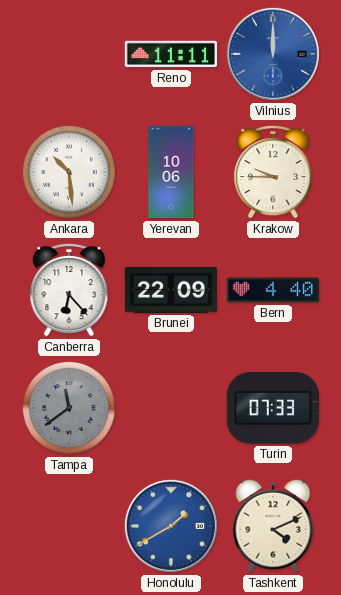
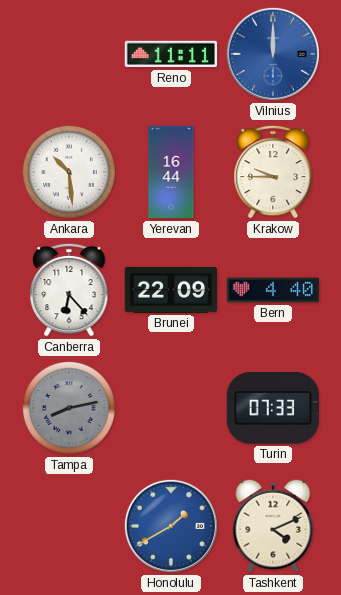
Yerevan: 10:06 -> 16:44 (171, 172)
Tampa: 11:39 -> 8:13 (69, 408)
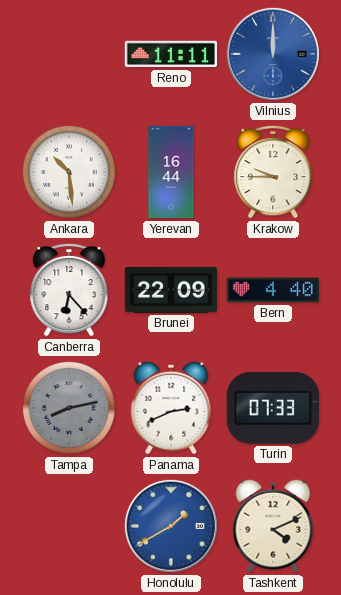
Panama: none -> 2:41 (171, 408)
